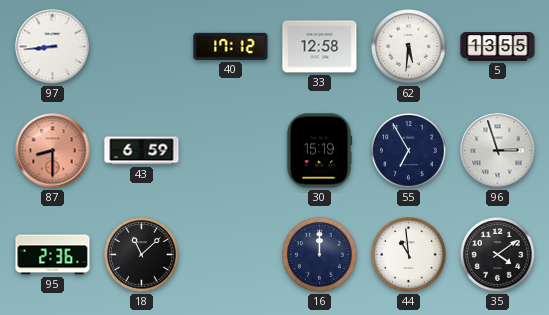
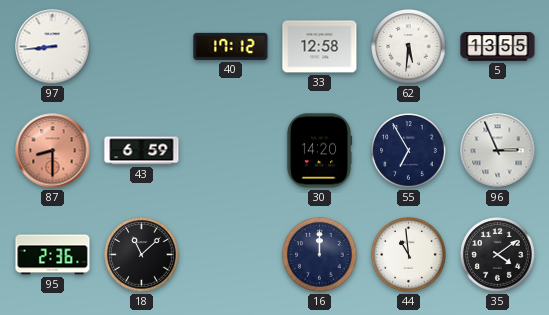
30: 15:19 -> 14:20 (319, 151)
96: 2:57 -> 2:56 (498, 151)
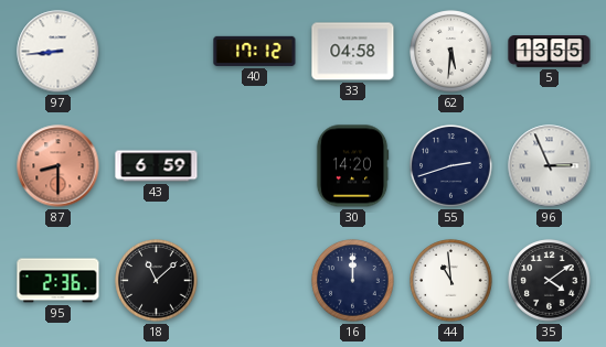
33: 12:58 -> 04:58 (353, 52)
55: 6:55 -> 2:42 (451, 166)
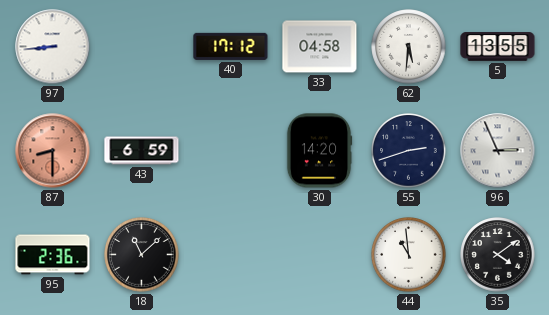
16: 12:00 -> none (353, 281)
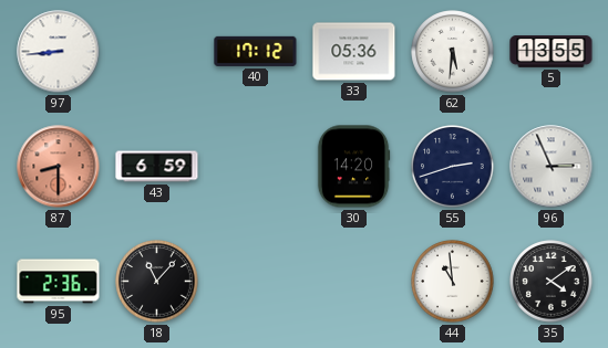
33: 04:58 -> 05:36 (354, 52)
18: 11:08 -> 11:07 (157, 282)
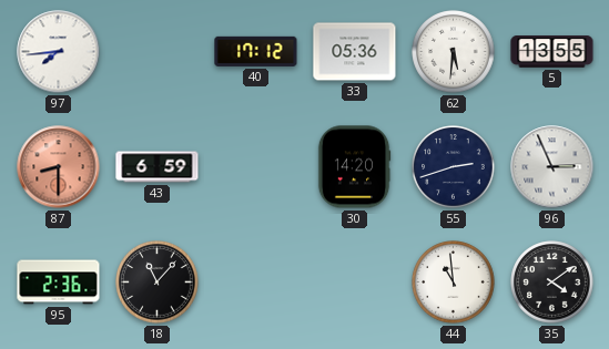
97: 8:44 -> 7:44 (59, 52)
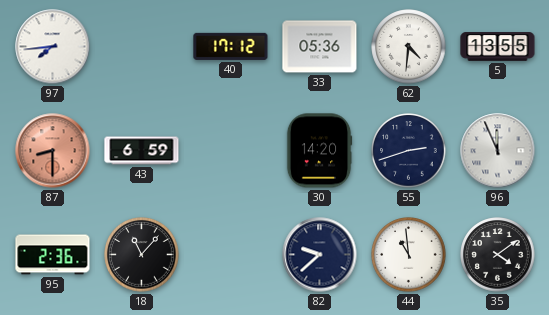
62: 5:31 -> 4:31 (409, 47)
96: 2:56 -> 11:56 (498, 151)
82: none -> 9:38 (320, 255)
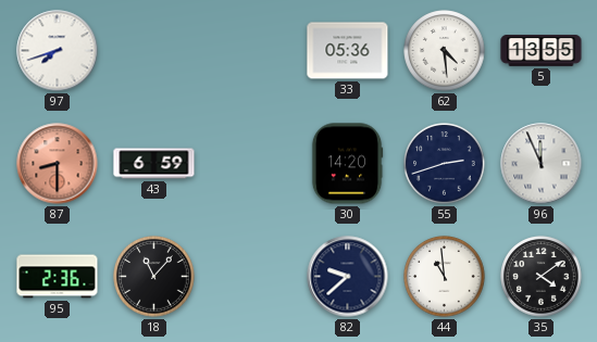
97: 7:44 -> 7:42 (58, 51)
40: 17:12 -> none (231, 46)
62: 4:31 -> 4:29 (445, 51)
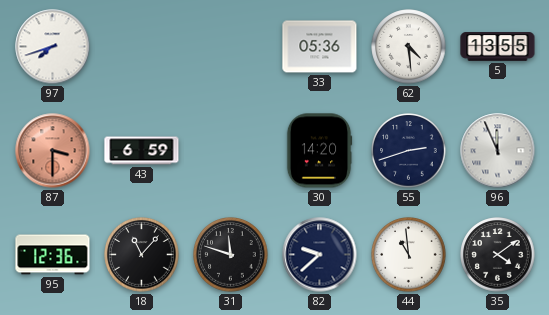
87: 8:30 -> 3:30 (53, 151)
95: 2:36 -> 12:36 (53, 255)
31: none -> 11:48 (231, 255)
